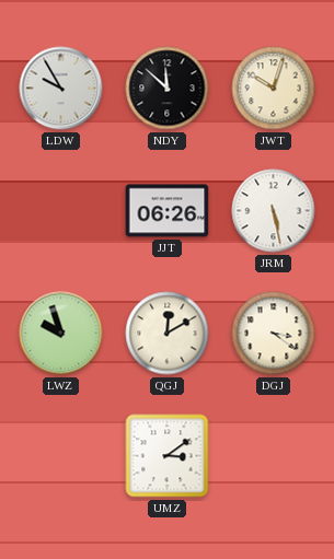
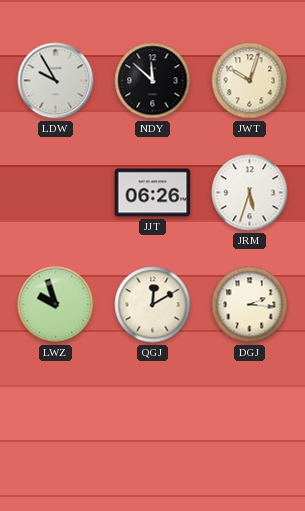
JRM: 5:28 -> 5:33 (250, 193)
DGJ: 3:21 -> 2:16 (250, 305)
UMZ: 3:09 -> none (168, 456)
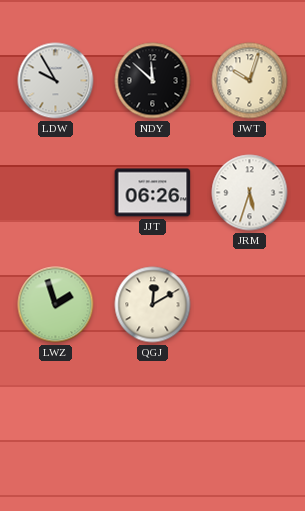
LWZ: 9:57 -> 1:57 (56, 305)
DGJ: 2:16 -> none (250, 305)
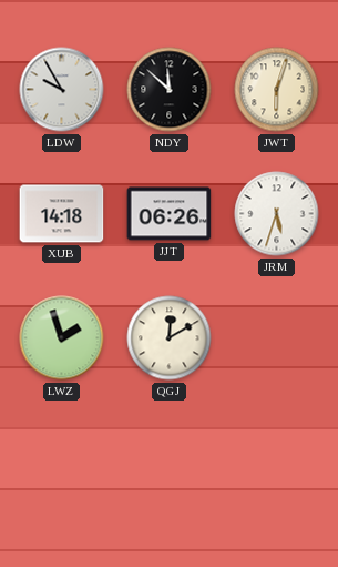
JWT: 10:03 -> 6:03 (277, 90)
XUB: none -> 14:18 (62, 214)
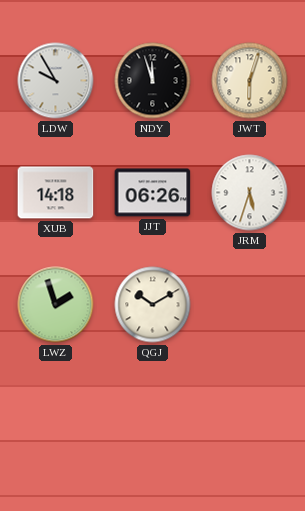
NDY: 11:52 -> 11:57 (153, 81)
QGJ: 12:10 -> 10:10 (153, 305)
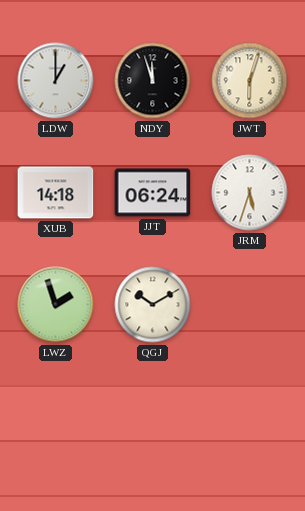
LDW: 9:55 -> 1:00 (56, 81)
JJT: 06:26 -> 06:24 (153, 193)
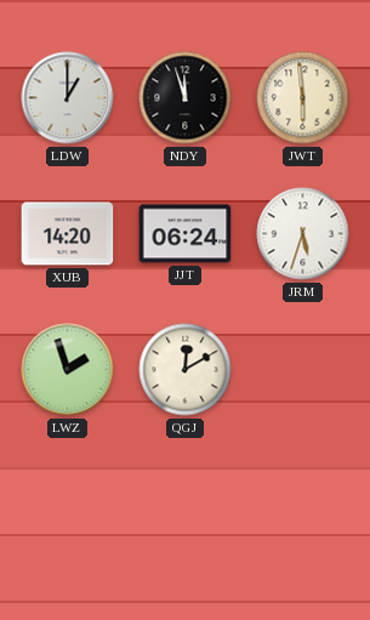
JWT: 6:03 -> 5:59 (303, 98)
XUB: 14:18 -> 14:20 (68, 234)
QGJ: 10:10 -> 12:10 (186, 370)
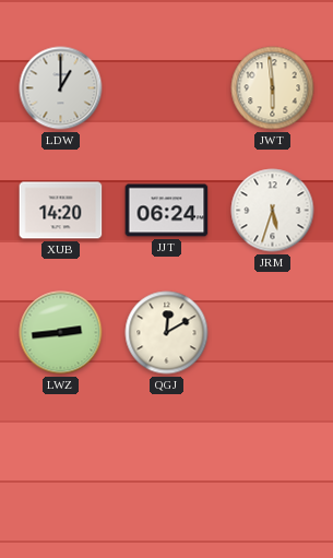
NDY: 11:57 -> none (186, 98)
LWZ: 1:57 -> 2:44 (61, 333)
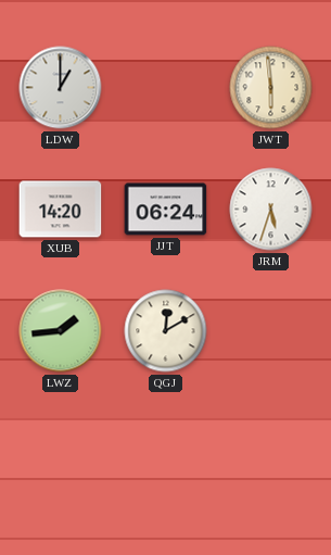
LWZ: 2:44 -> 1:44 (61, 331)
